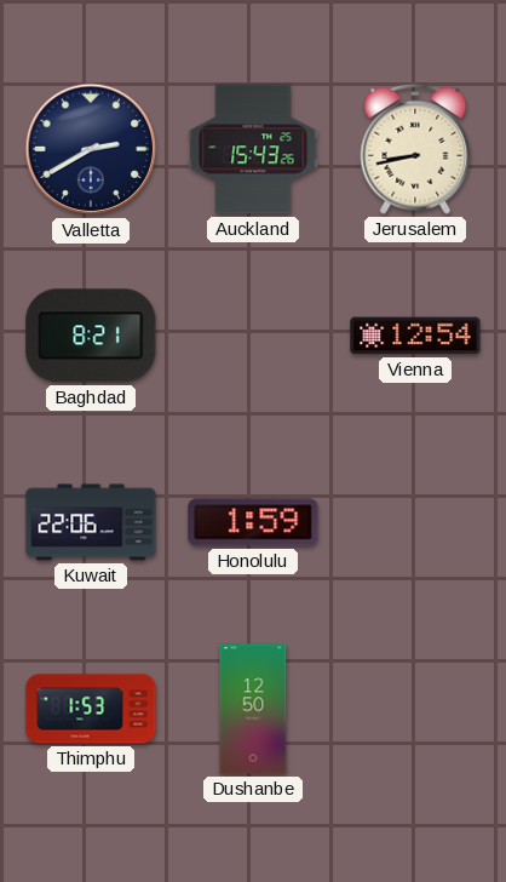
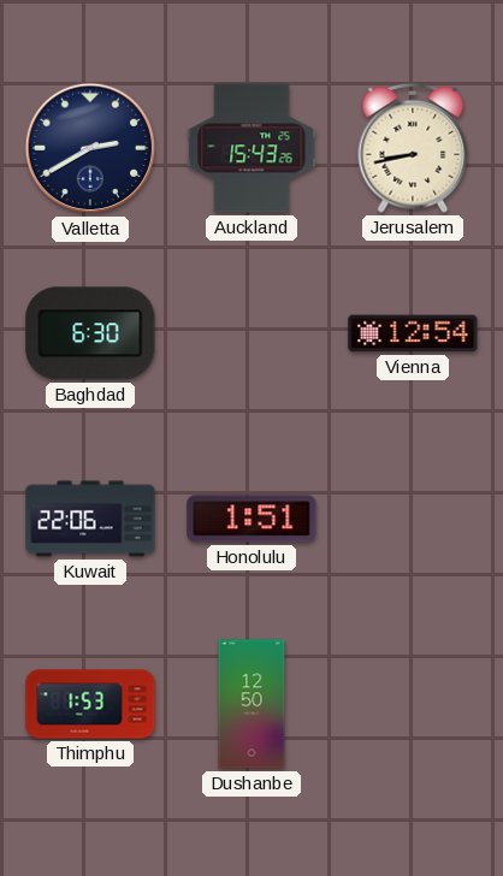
Baghdad: 8:21 -> 6:30 (90, 333)
Honolulu: 1:59 -> 1:51 (251, 519)
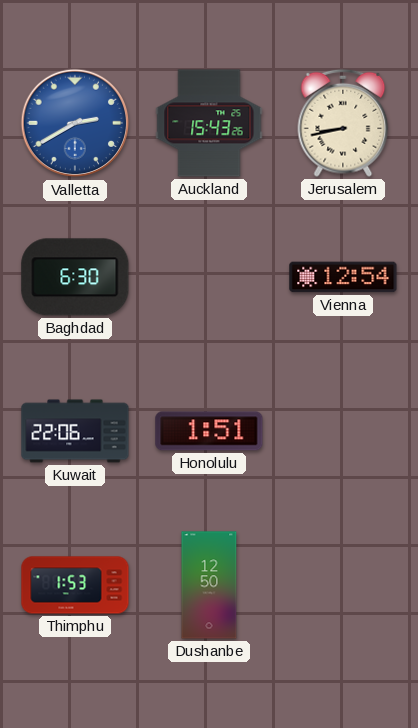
Valletta dial: navy -> blue (75, 123)
